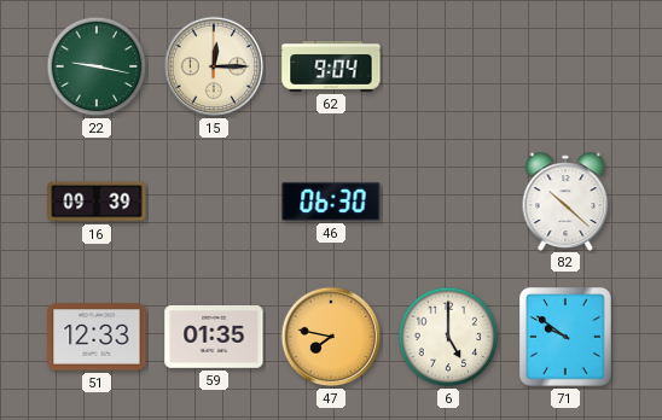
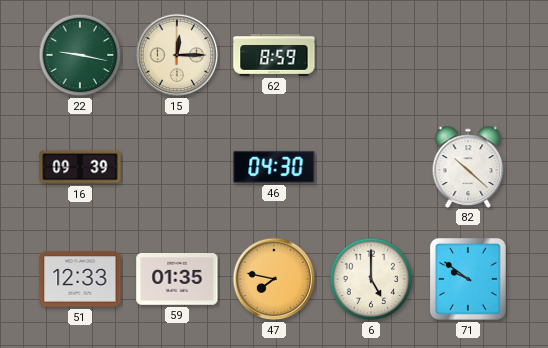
62: 9:04 -> 8:59 (274, 55)
46: 06:30 -> 04:30 (274, 167)
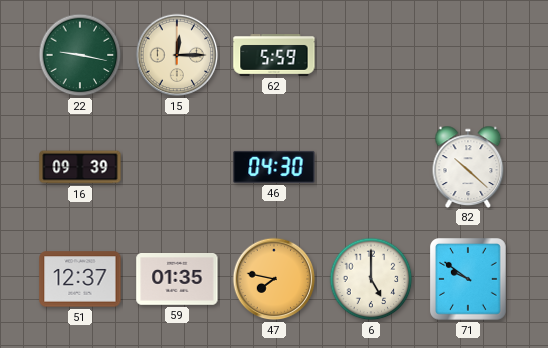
62: 8:59 -> 5:59 (274, 55)
51: 12:33 -> 12:37 (80, 279)
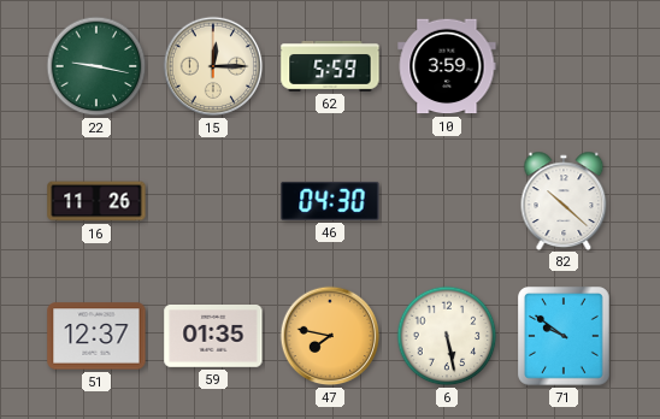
10: none -> 3:59 (447, 66)
16: 09:39 -> 11:26 (96, 201)
6: 5:00 -> 5:28 (447, 336)
